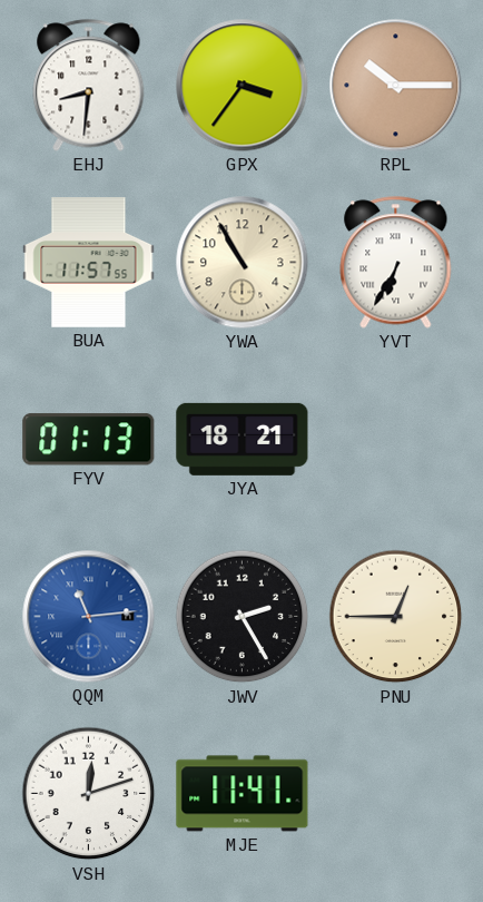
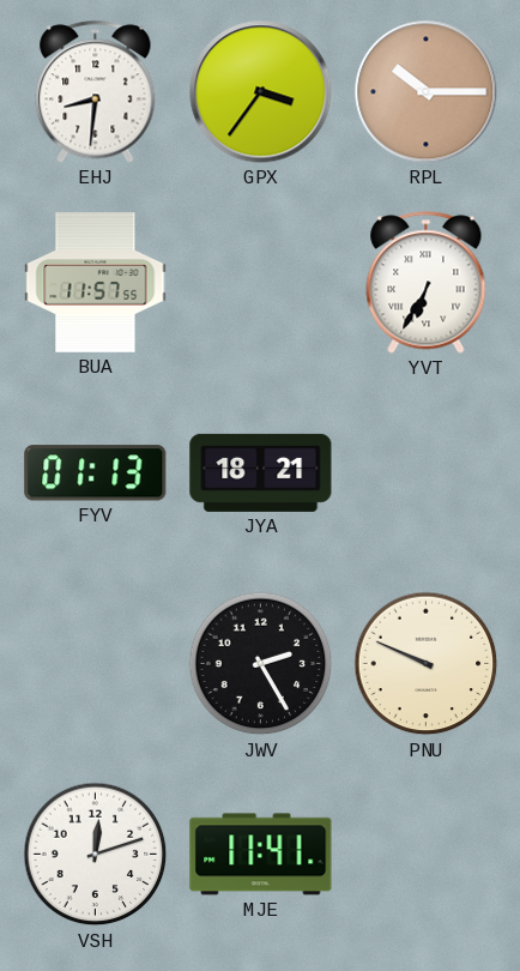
YWA: 10:55 -> none (243, 263)
QQM: 11:14 -> none (89, 617)
PNU: 12:45 -> 9:49 (427, 664)
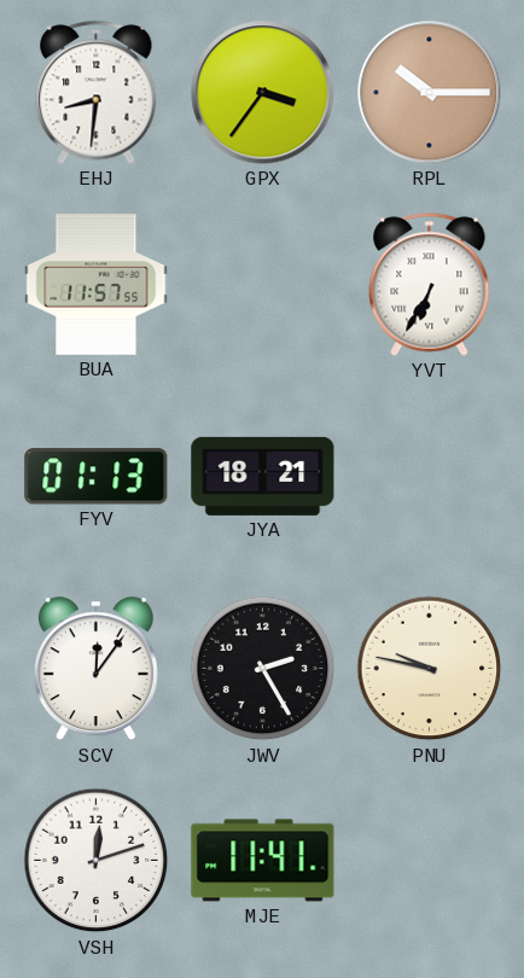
SCV: none -> 12:06 (95, 669)
PNU: 9:49 -> 9:47 (430, 669)
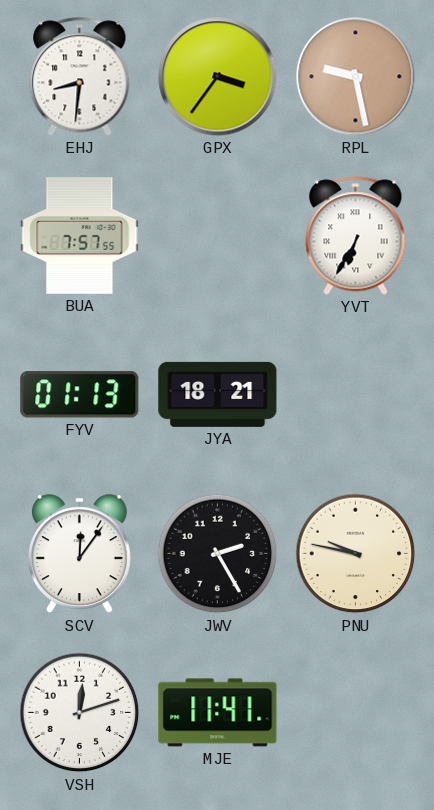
RPL: 10:15 -> 9:28 (356, 77)
BUA: 11:57 -> 7:57 (80, 236)
